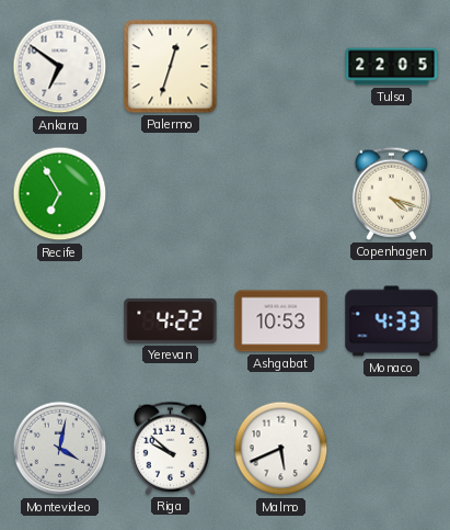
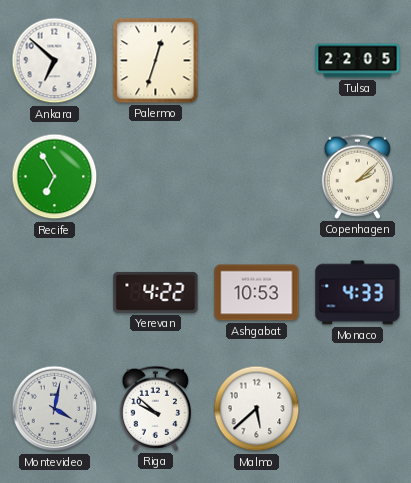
Ankara: 6:51 -> 6:52 (55, 61)
Copenhagen: 4:18 -> 2:08 (357, 176)
Malmo: 5:41 -> 5:38 (257, 409)
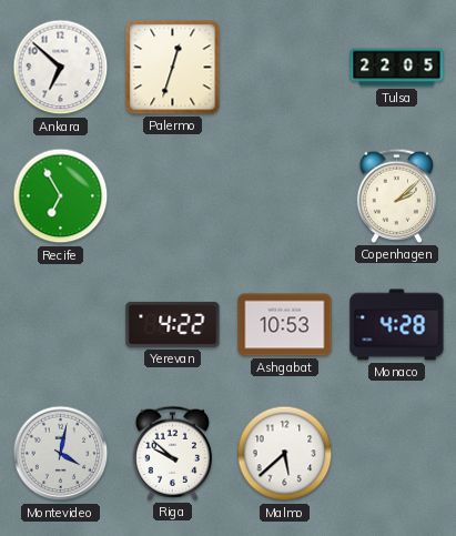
Monaco: 4:33 -> 4:28 (397, 325)
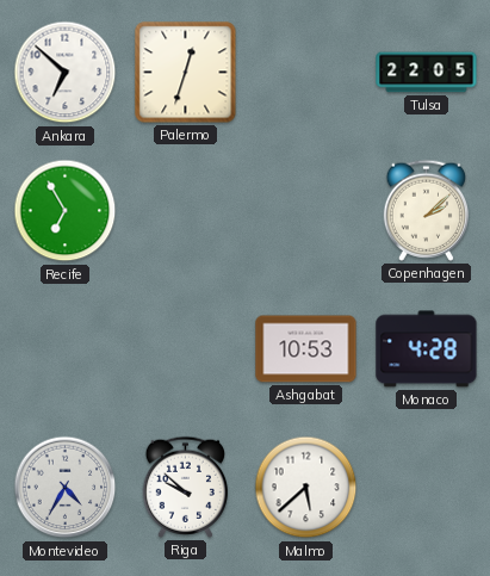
Yerevan: 4:22 -> none (173, 324)
Montevideo: 4:02 -> 4:35 (66, 488)
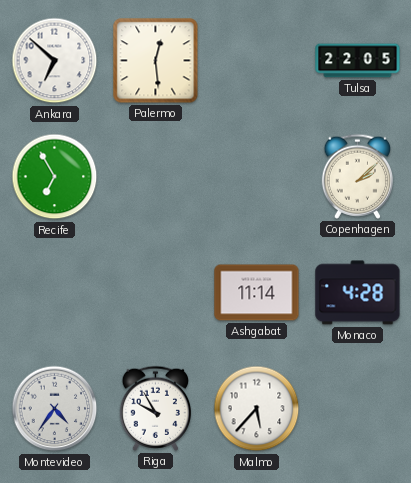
Palermo: 12:33 -> 12:29 (156, 61)
Ashgabat: 10:53 -> 11:14 (257, 293)
Montevideo: 4:35 -> 4:36 (55, 409)
Riga: 9:52 -> 9:55 (155, 408)
Malmo: 5:38 -> 5:37 (257, 409)
